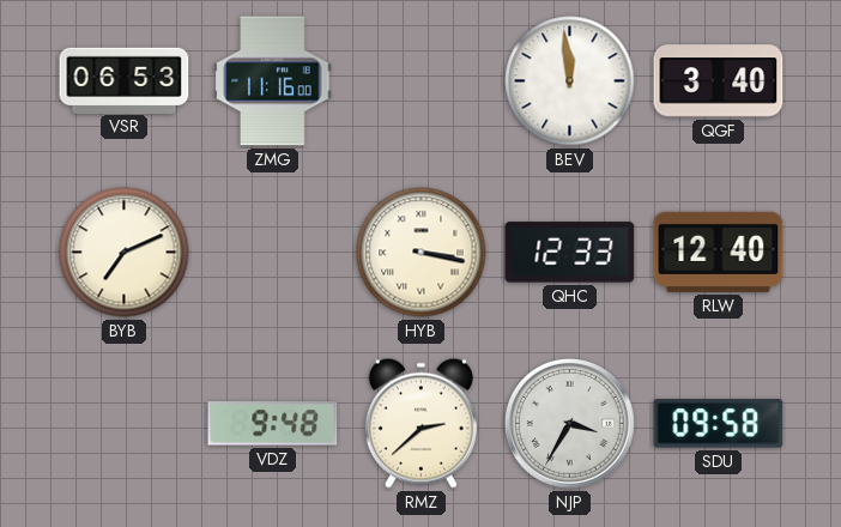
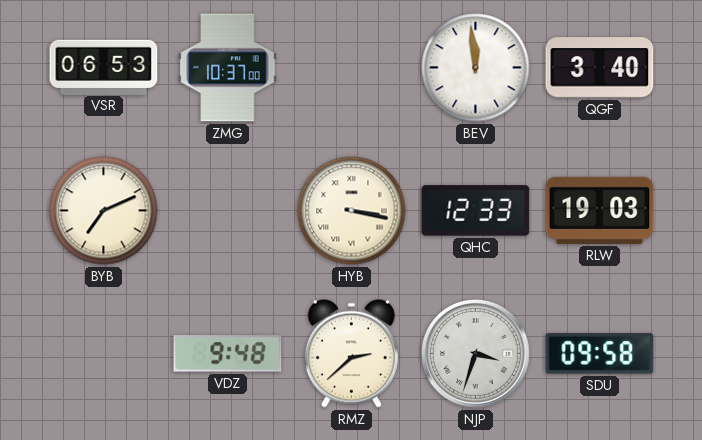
ZMG: 11:16 -> 10:37 (228, 68)
RLW: 12:40 -> 19:03 (600, 210)
NJP: 3:35 -> 3:33 (476, 354)
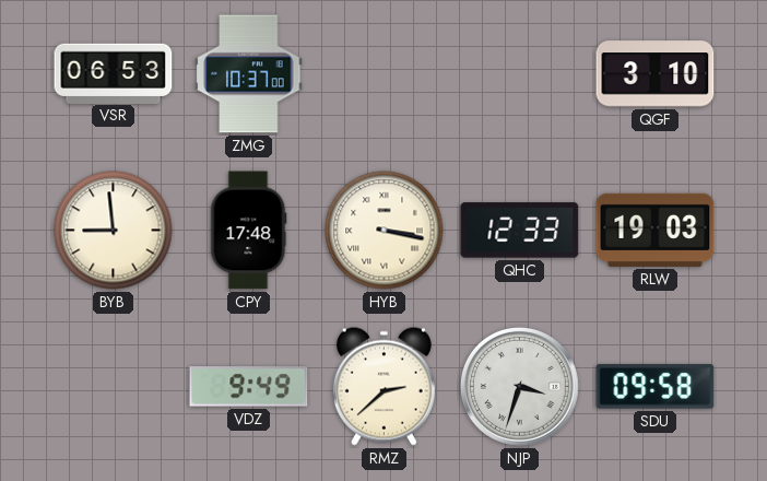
BEV: 11:59 -> none (476, 68)
QGF: 3:40 -> 3:10 (656, 74)
BYB: 7:11 -> 8:59 (114, 231)
CPY: none -> 17:48 (248, 231)
VDZ: 9:48 -> 9:49 (249, 387)
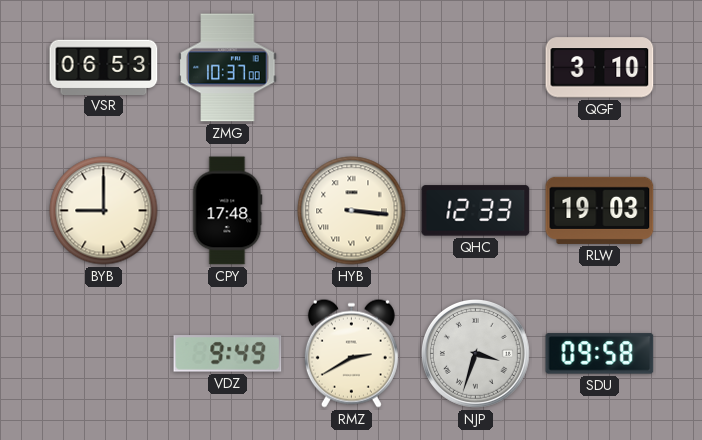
BYB: 8:59 -> 9:00 (104, 211)
HYB: 3:17 -> 3:16 (352, 211)
RMZ: 2:38 -> 2:40 (351, 353)
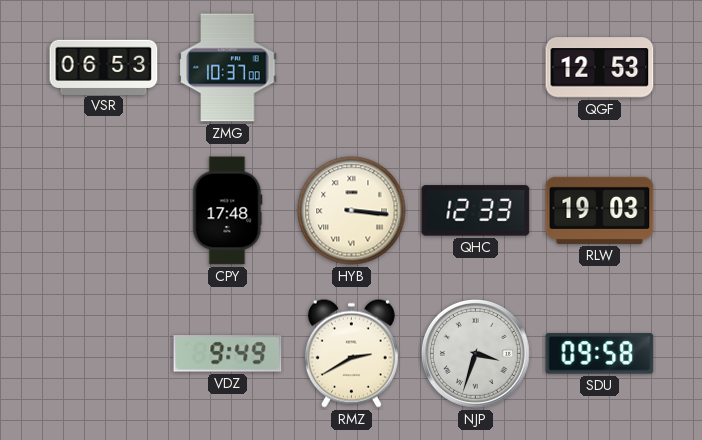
QGF: 3:10 -> 12:53 (600, 68)
BYB: 9:00 -> none (104, 211)
